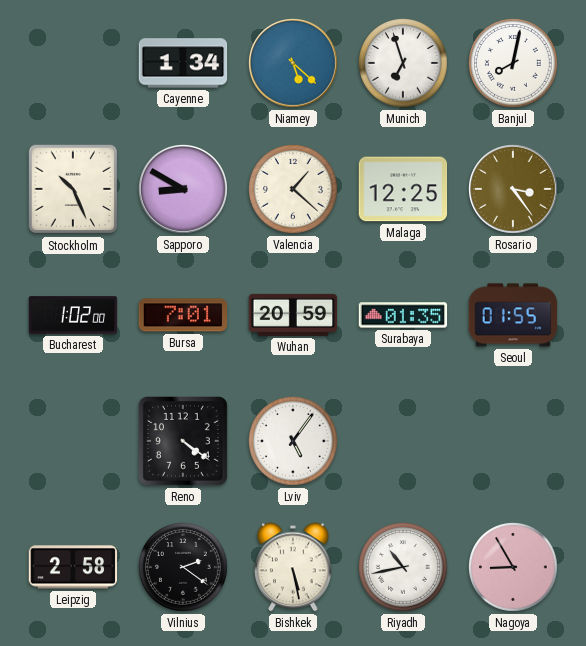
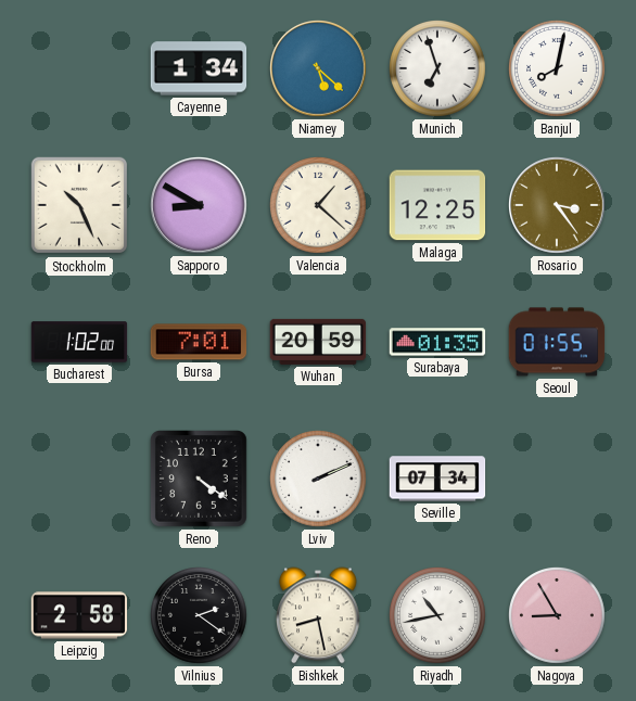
Lviv: 5:06 -> 2:11 (319, 480)
Seville: none -> 07:34 (437, 479)
Bishkek: 5:28 -> 8:28 (318, 615)
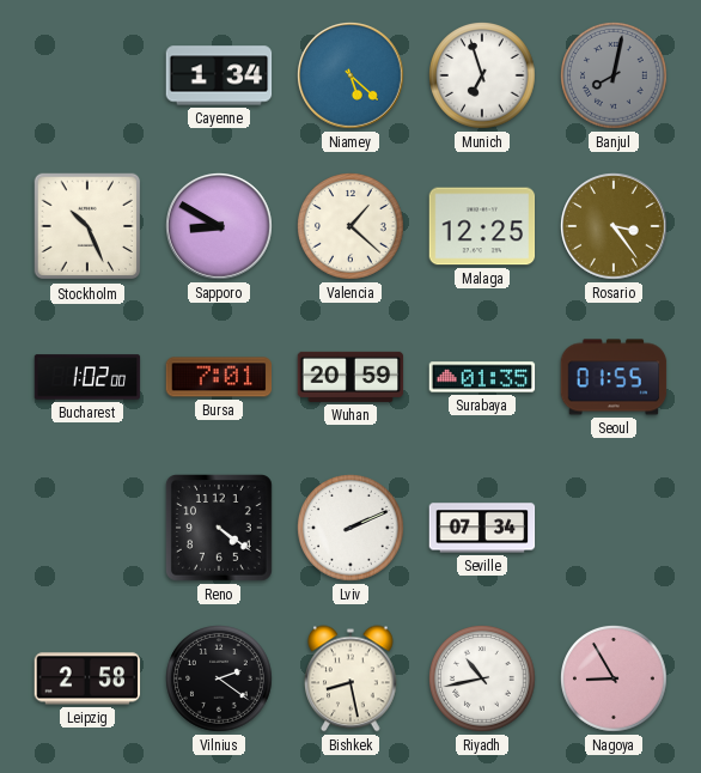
Banjul dial: white -> grey (615, 77)
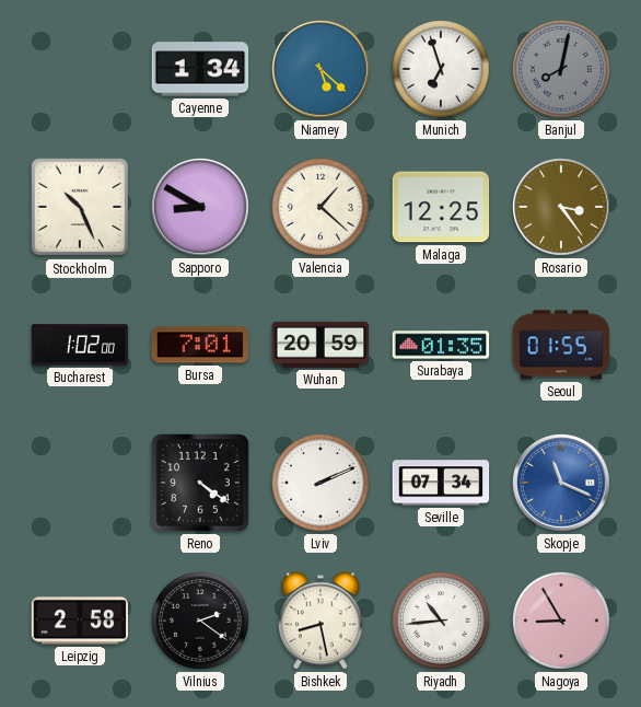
Skopje: none -> 11:19 (562, 484)
Riyadh: 10:43 -> 10:44 (442, 622)
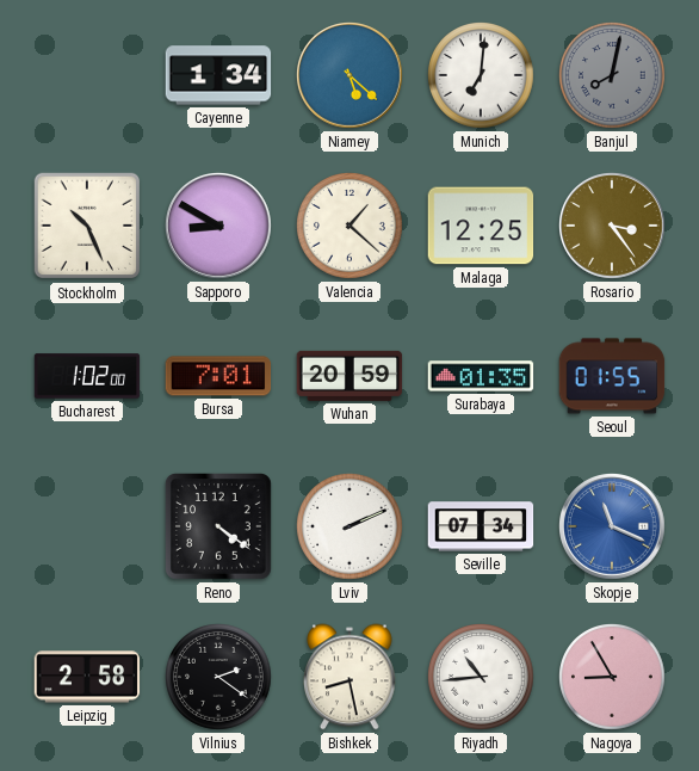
Munich: 6:57 -> 7:01 (482, 76)
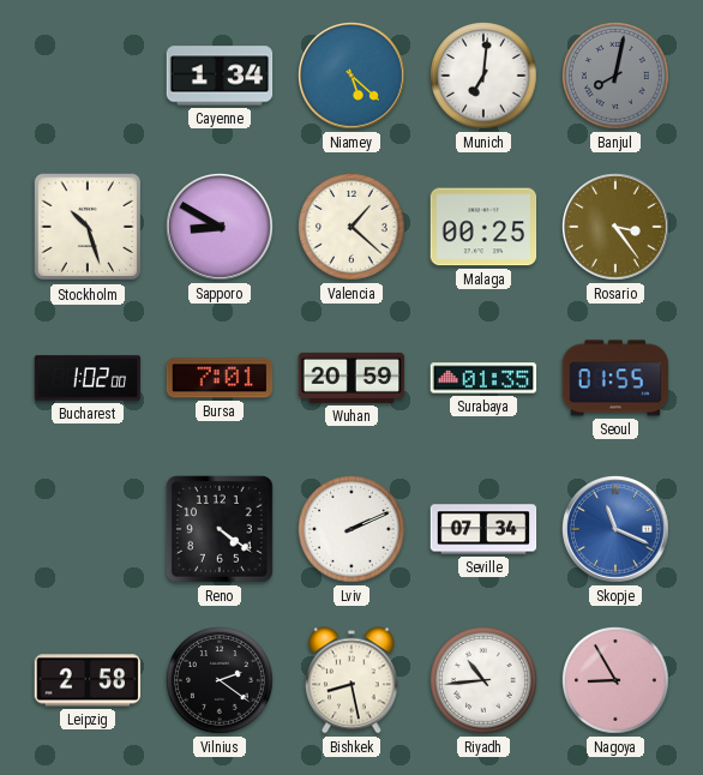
Stockholm: 10:26 -> 10:27 (88, 227)
Malaga: 12:25 -> 00:25 (483, 227)
